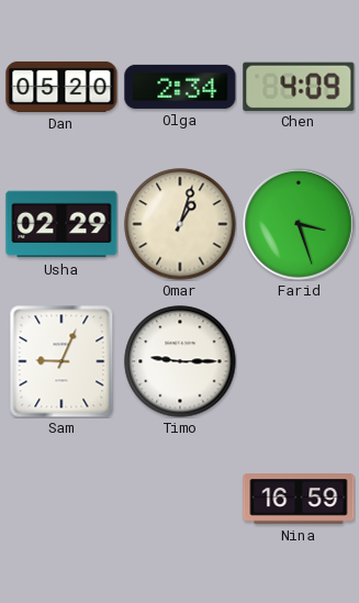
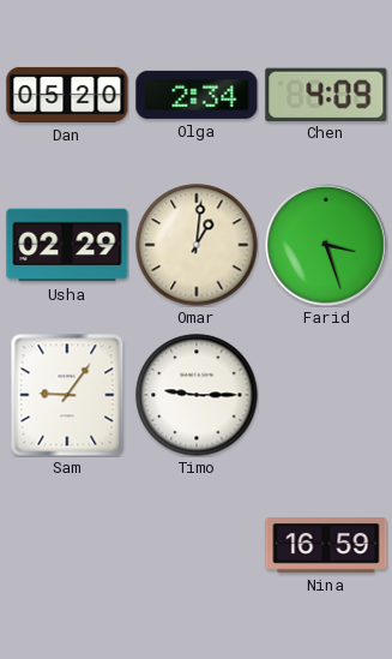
Omar: 1:03 -> 1:01 (197, 245)
Sam: 9:04 -> 9:06 (67, 395)
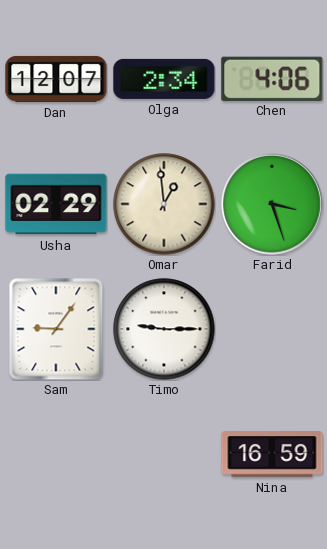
Dan: 05:20 -> 12:07 (56, 79)
Chen: 4:09 -> 4:06 (272, 78)
Omar: 1:01 -> 12:59 (164, 204)
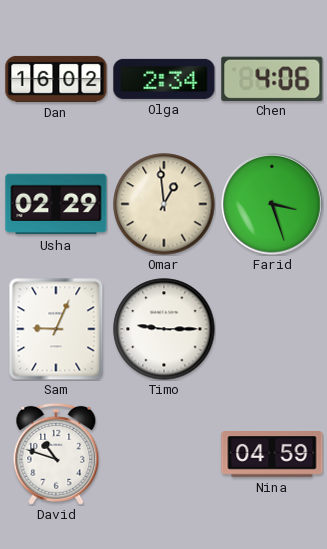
Dan: 12:07 -> 16:02 (56, 79)
Sam: 9:06 -> 9:04 (56, 329)
David: none -> 10:48 (56, 454)
Nina: 16:59 -> 04:59 (272, 454)
